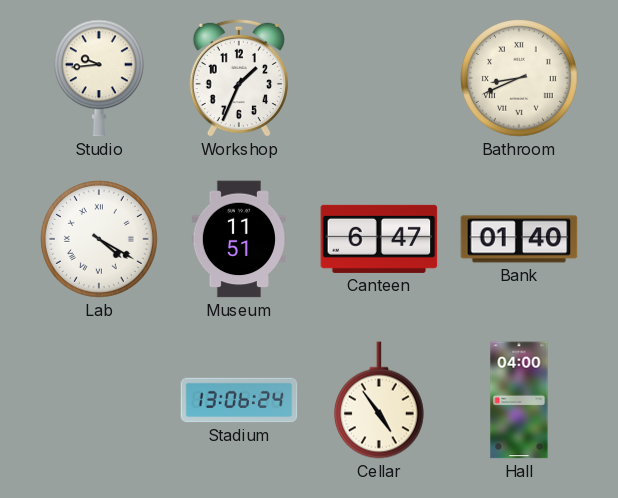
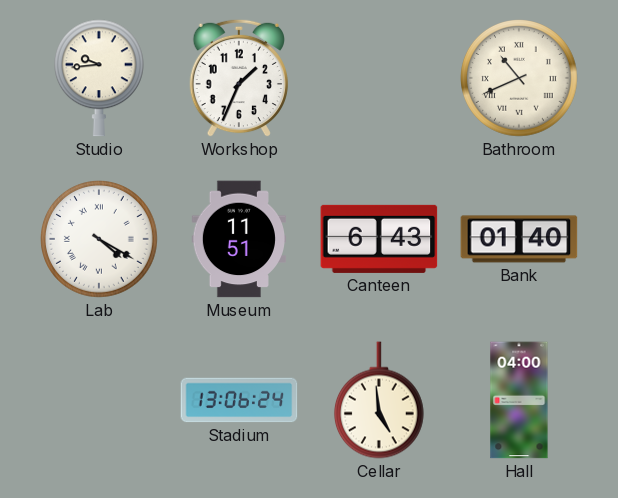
Bathroom: 8:41 -> 10:41 (520, 79)
Canteen: 6:47 -> 6:43 (379, 239)
Cellar: 4:54 -> 4:59 (379, 400)
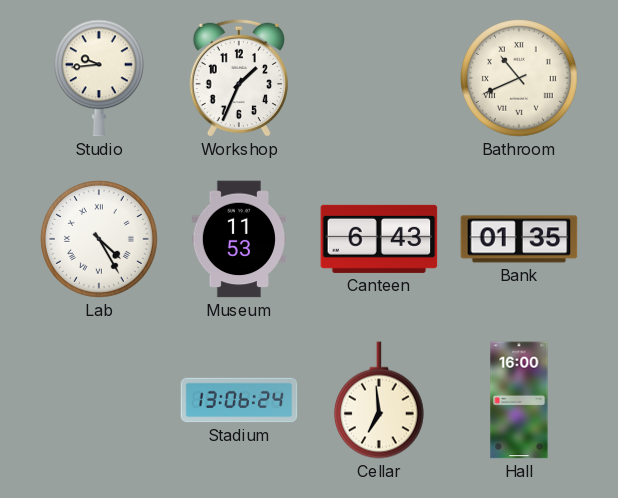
Lab: 4:20 -> 4:25 (100, 240)
Museum: 11:51 -> 11:53 (238, 239)
Bank: 01:40 -> 01:35 (519, 239)
Cellar: 4:59 -> 6:59 (379, 400)
Hall: 04:00 -> 16:00 (519, 400)
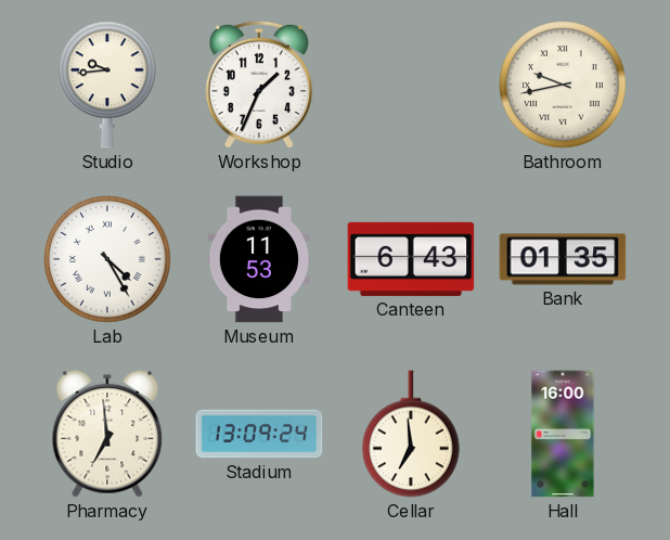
Bathroom: 10:41 -> 9:43 (564, 86)
Pharmacy: none -> 6:59 (107, 434)
Stadium: 13:06 -> 13:09 (259, 434)
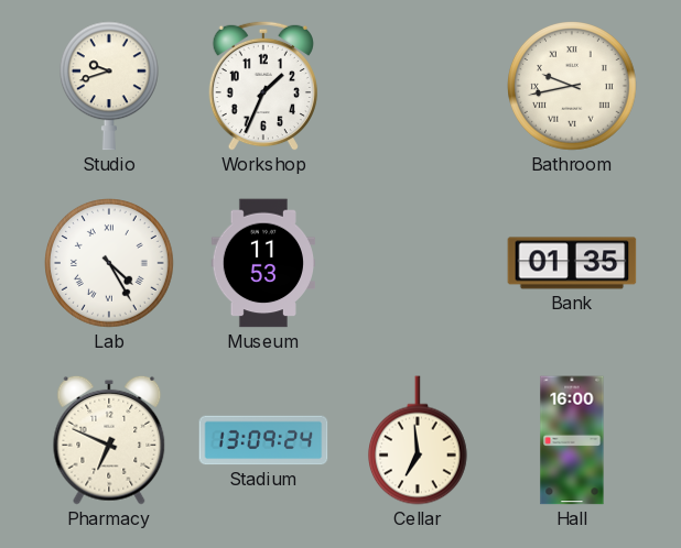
Studio: 9:44 -> 9:42 (109, 86)
Canteen: 6:43 -> none (411, 259)
Pharmacy: 6:59 -> 6:49 (109, 440)
